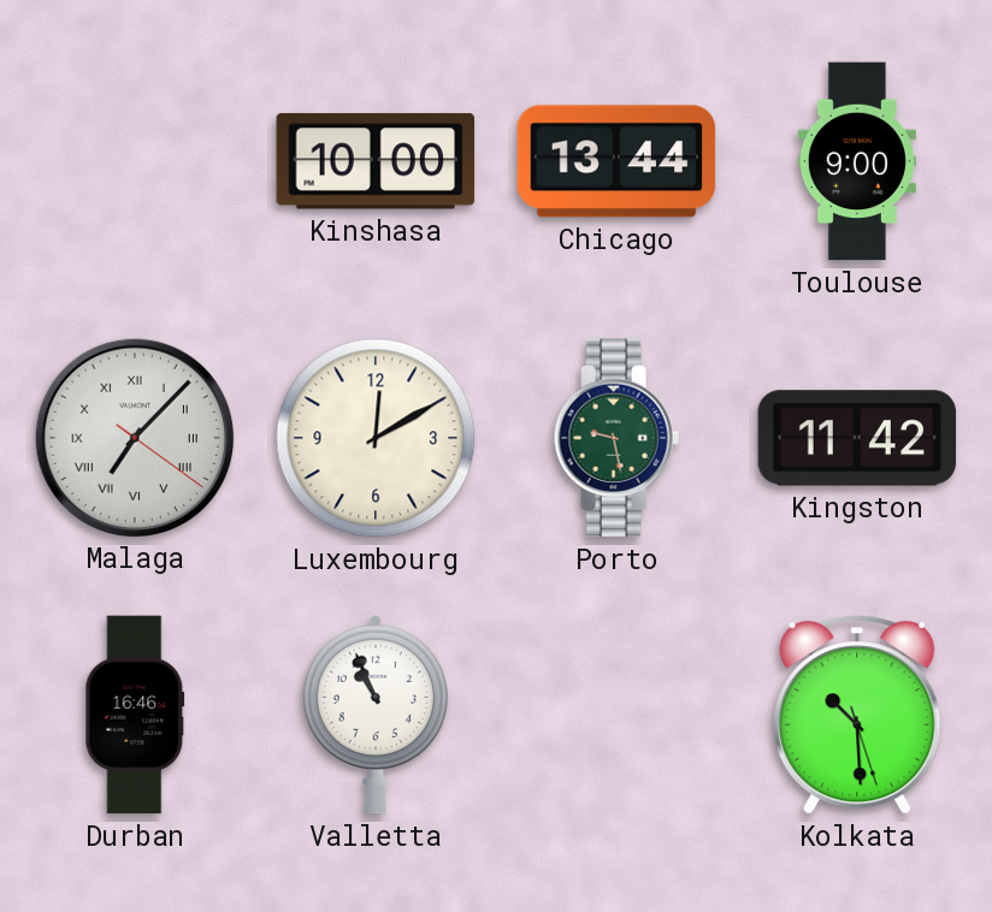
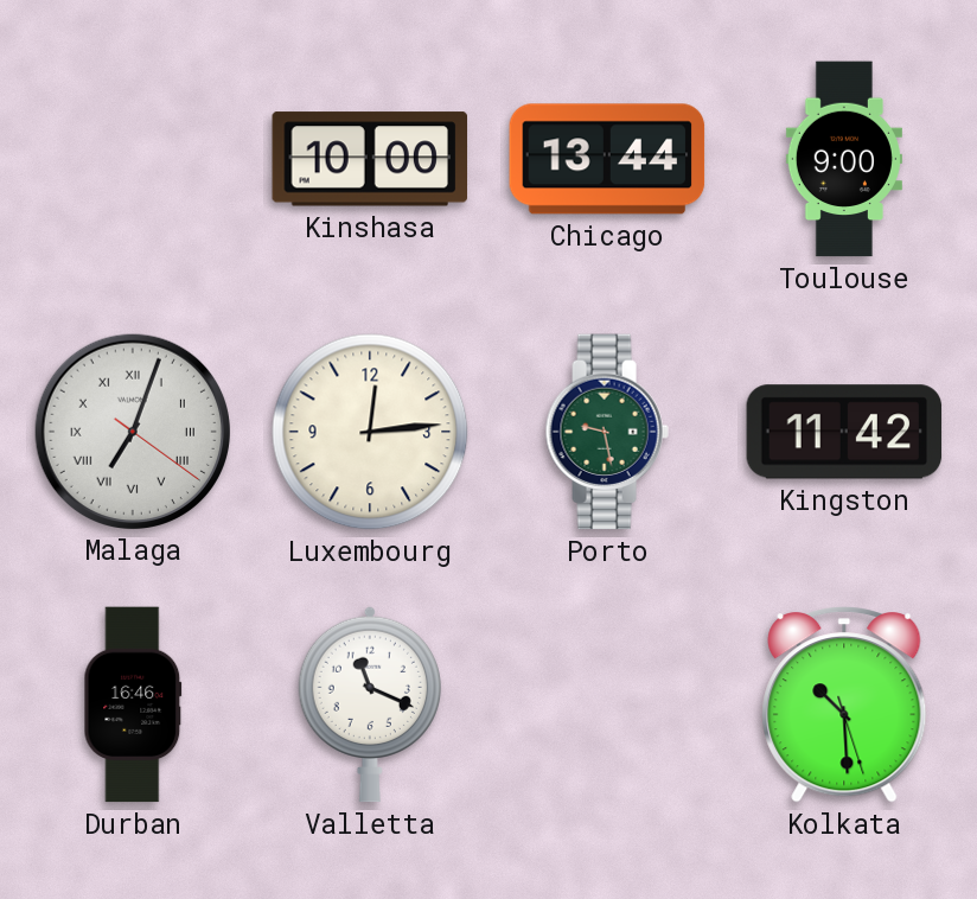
Malaga: 7:07 -> 7:03 (132, 431)
Luxembourg: 12:10 -> 12:14 (370, 432)
Valletta: 10:56 -> 11:19 (370, 704)
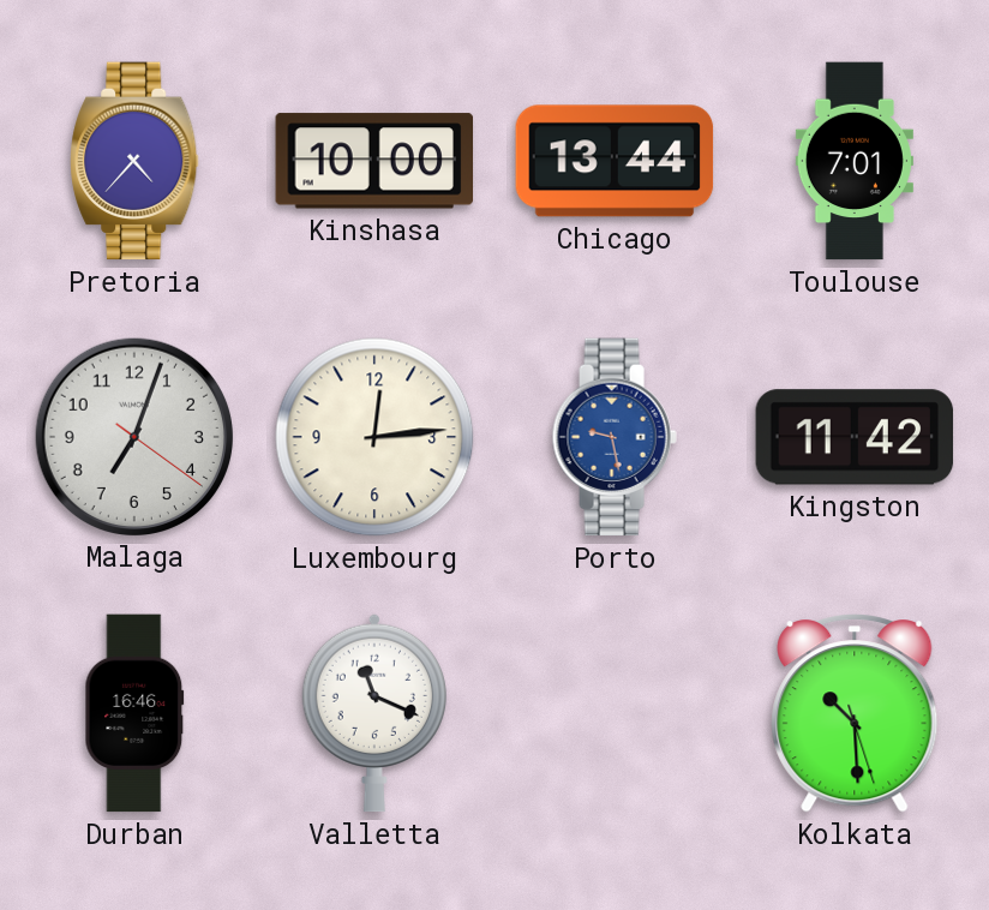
Pretoria: none -> 4:37 (134, 161)
Toulouse: 9:00 -> 7:01 (855, 161)
Malaga numerals: Roman -> Arabic (133, 436)
Porto dial: green -> blue (615, 437)
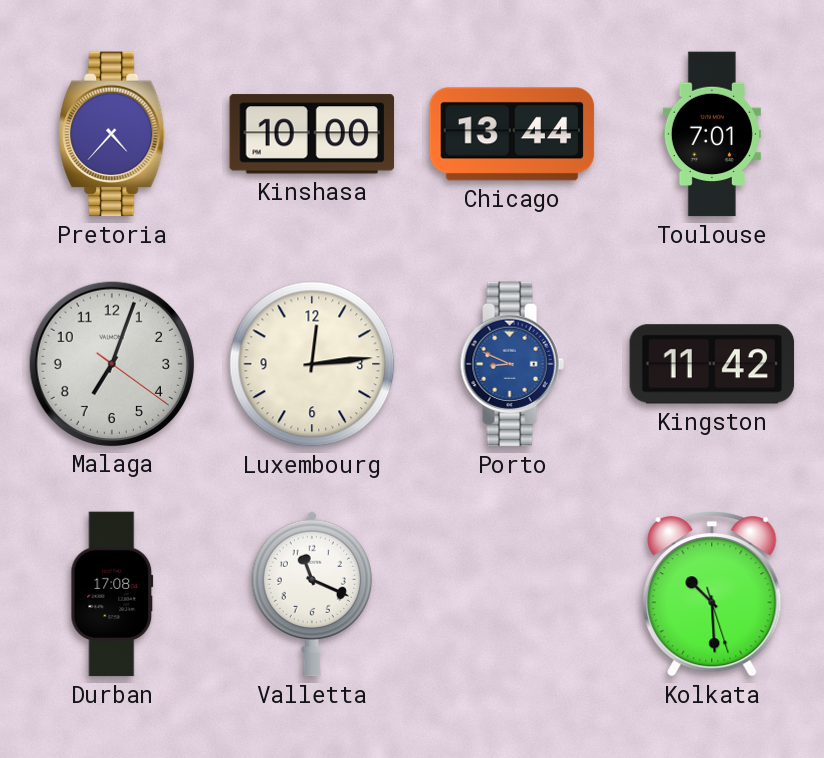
Porto: 9:28 -> 8:49 (512, 364)
Durban: 16:46 -> 17:08 (112, 594)
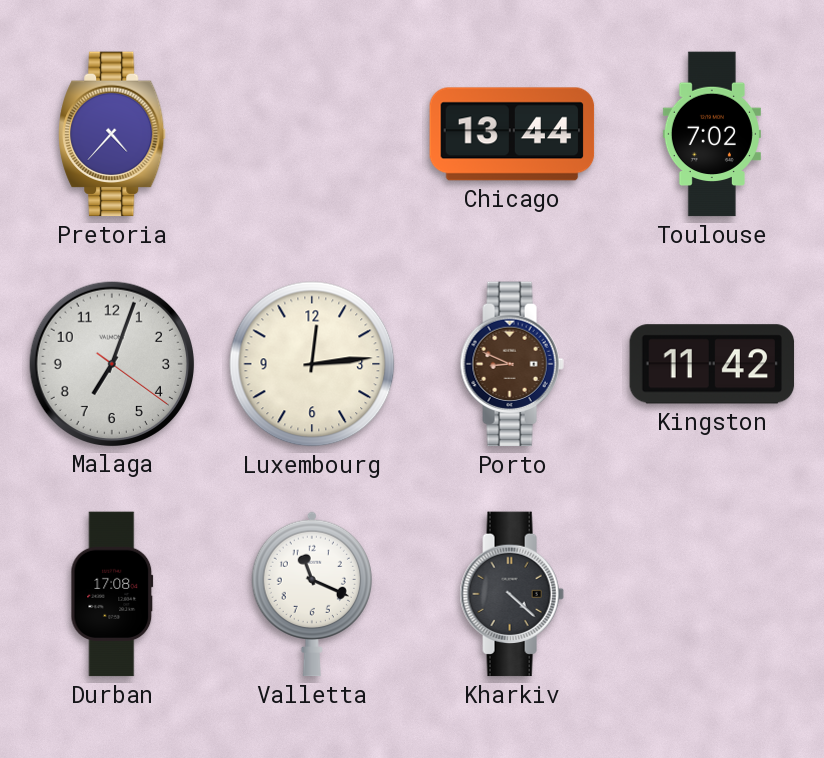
Kinshasa: 10:00 -> none (311, 134)
Toulouse: 7:01 -> 7:02 (712, 134)
Porto dial: blue -> brown (512, 364)
Kharkiv: none -> 4:22 (512, 594)
Kolkata: 10:29 -> none (712, 594)
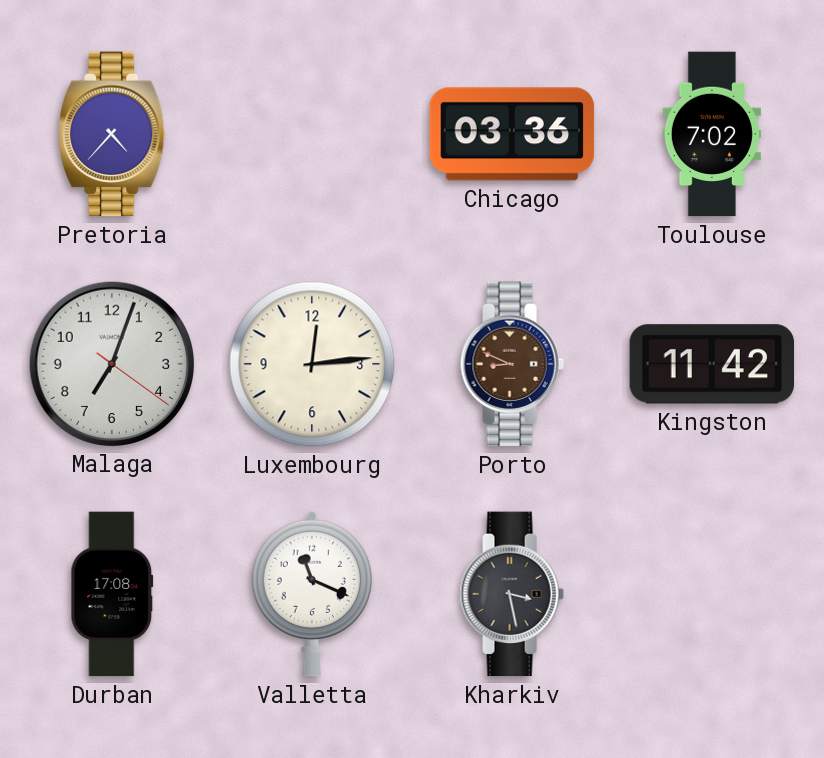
Chicago: 13:44 -> 03:36 (512, 134)
Kharkiv: 4:22 -> 3:28 (512, 594)
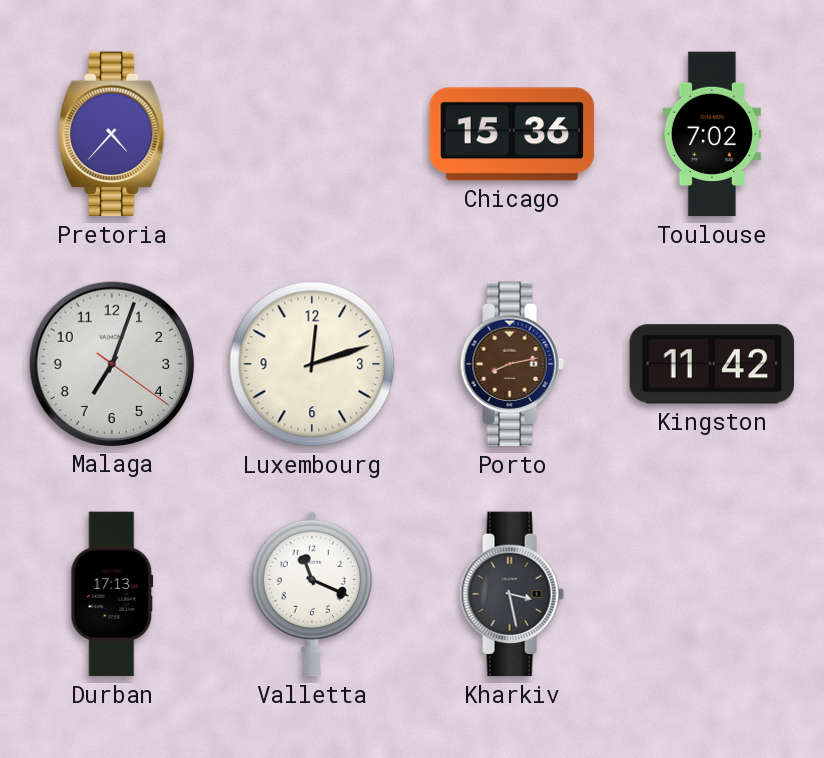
Chicago: 03:36 -> 15:36 (512, 134)
Luxembourg: 12:14 -> 12:12 (312, 364)
Porto: 8:49 -> 8:13 (512, 364)
Durban: 17:08 -> 17:13 (112, 594)
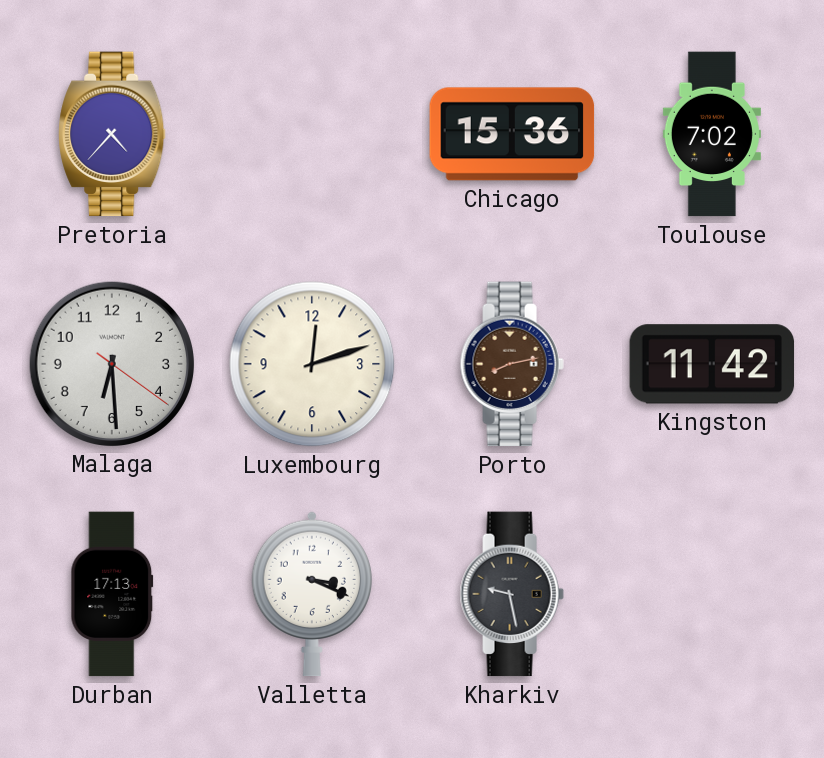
Malaga: 7:03 -> 6:29 (111, 363)
Valletta: 11:19 -> 3:19 (312, 594)
Kharkiv: 3:28 -> 9:28 (512, 594)
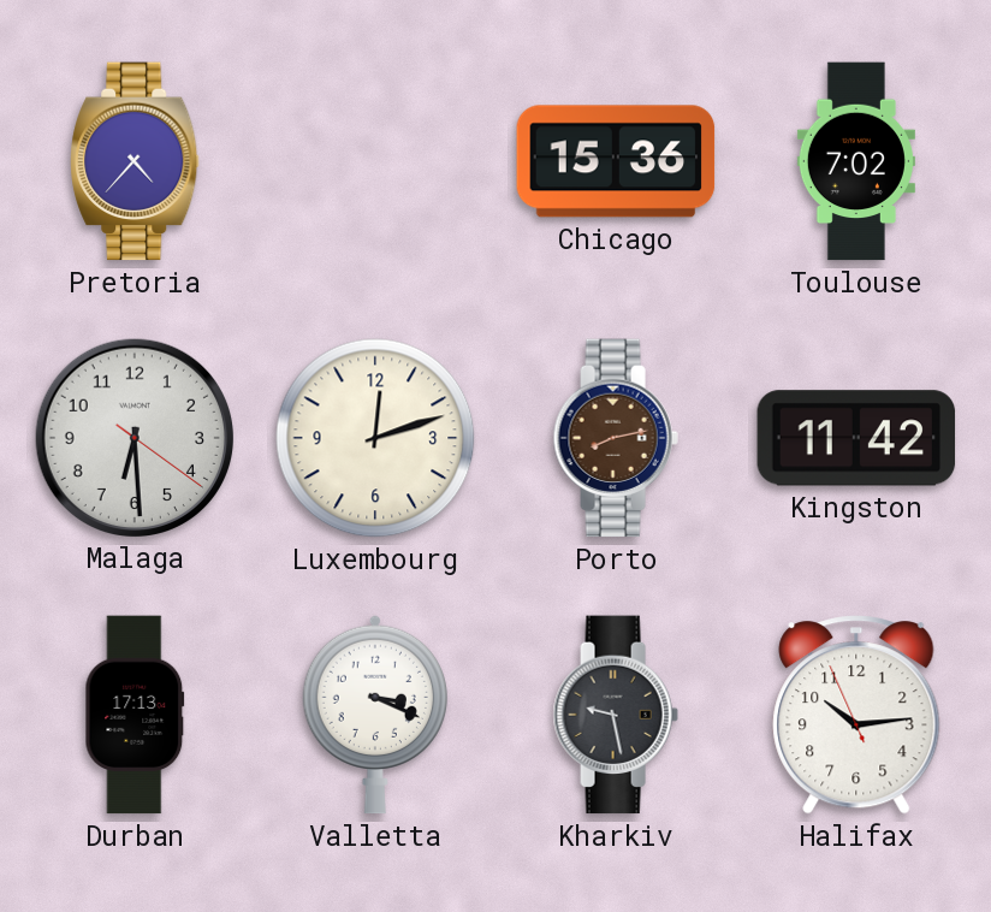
Halifax: none -> 10:13 (856, 715)
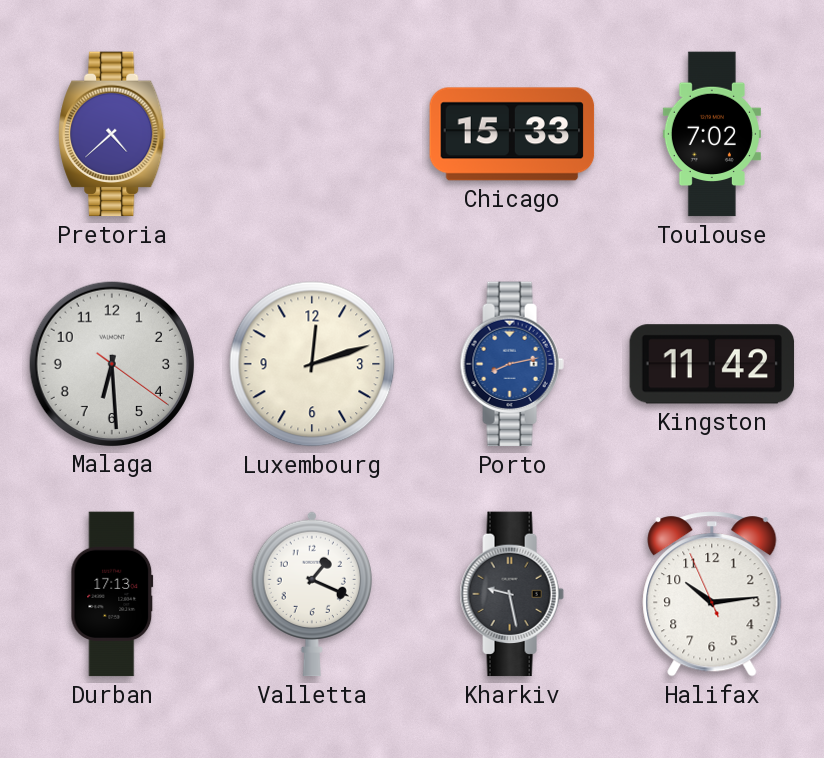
Pretoria: 4:37 -> 4:38 (112, 134)
Chicago: 15:36 -> 15:33 (512, 134)
Porto dial: brown -> blue (512, 364)
Valletta: 3:19 -> 1:19 (312, 594)
